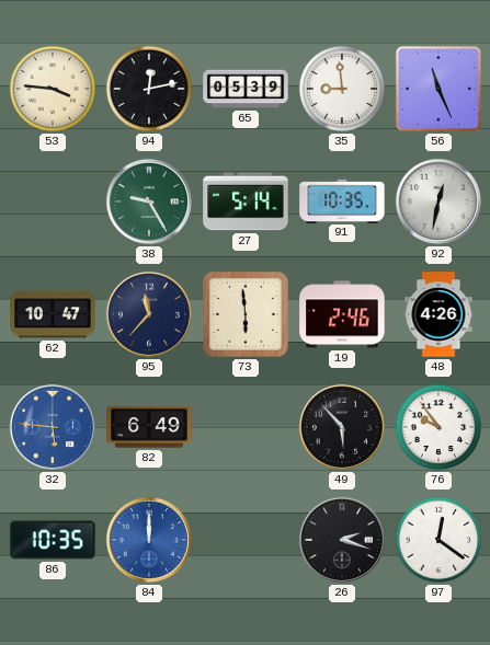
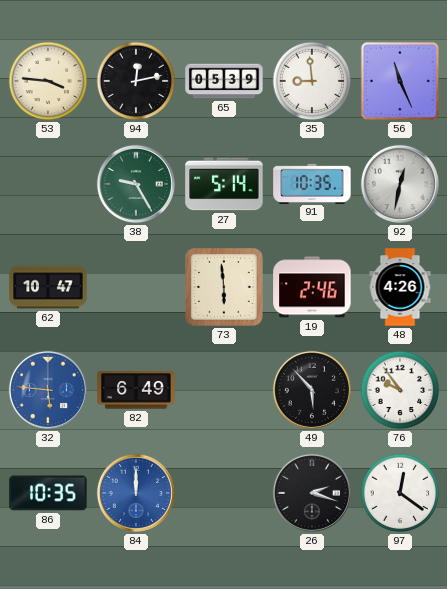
95: 11:37 -> none (149, 314)
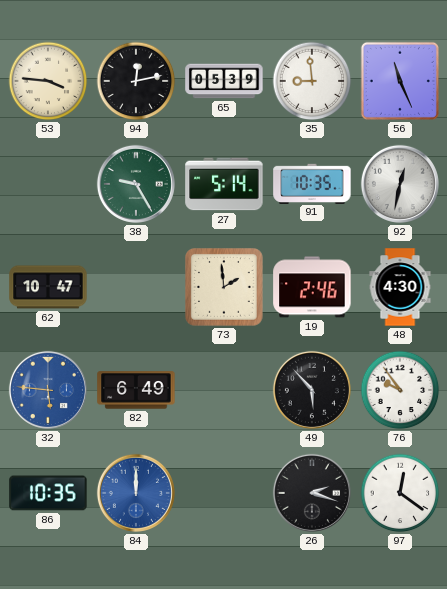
73: 5:59 -> 1:59 (225, 288)
48: 4:26 -> 4:30 (400, 287)
